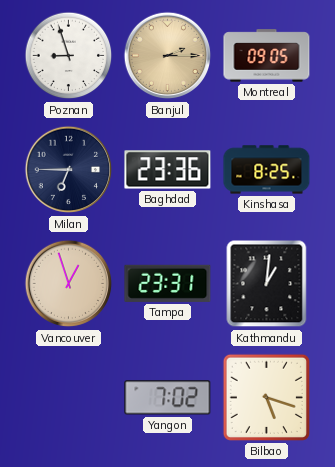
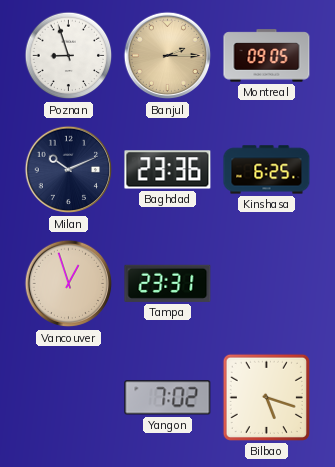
Milan: 6:45 -> 10:11 (69, 170)
Kinshasa: 8:25 -> 6:25 (267, 170)
Kathmandu: 1:01 -> none (267, 284)
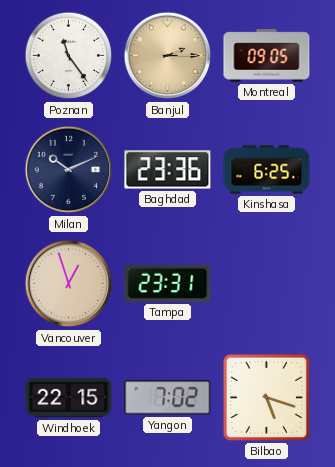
Poznan: 8:57 -> 11:24 (69, 56)
Windhoek: none -> 22:15 (69, 398)
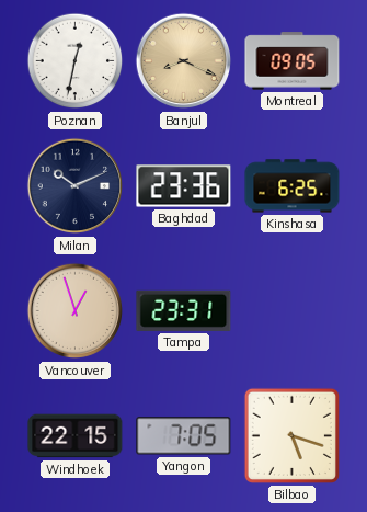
Poznan: 11:24 -> 12:32 (76, 61)
Banjul: 2:15 -> 8:19 (184, 61)
Yangon: 7:02 -> 7:05 (184, 436)
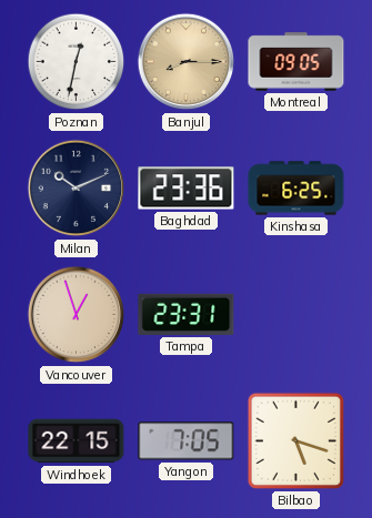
Banjul: 8:19 -> 8:15 (187, 62)
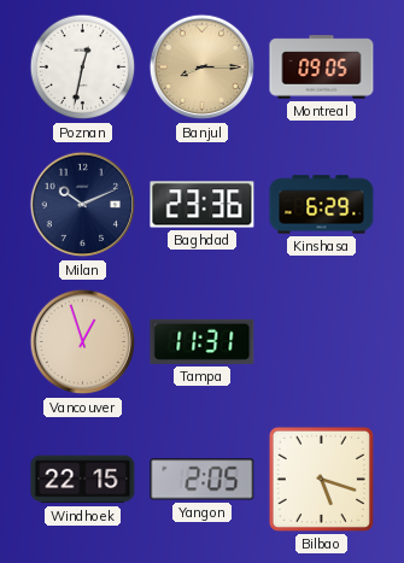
Kinshasa: 6:25 -> 6:29 (322, 205)
Tampa: 23:31 -> 11:31 (203, 341)
Yangon: 7:05 -> 2:05 (203, 480)
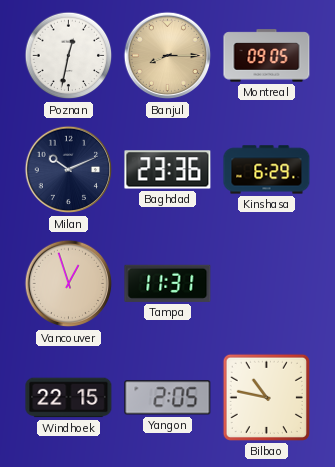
Bilbao: 5:18 -> 10:47 (266, 397)
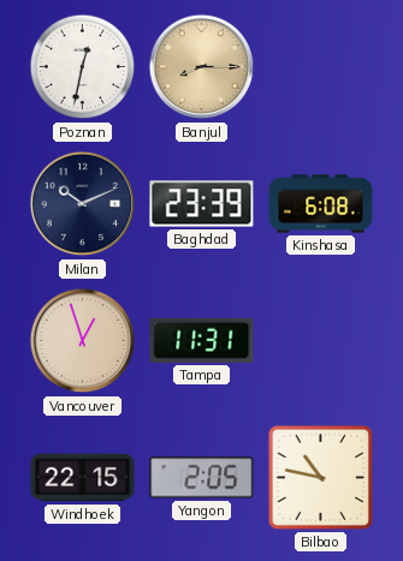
Montreal: 09:05 -> none (267, 56)
Baghdad: 23:36 -> 23:39 (202, 204)
Kinshasa: 6:29 -> 6:08 (321, 204)
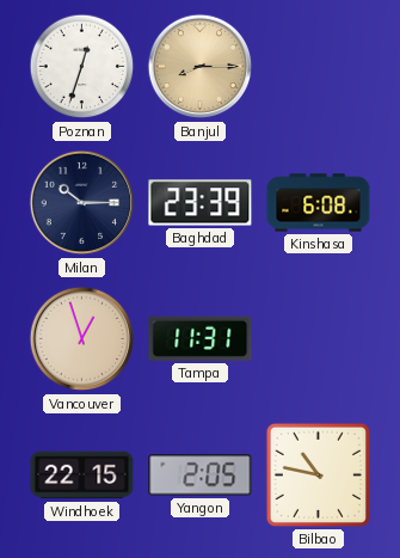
Poznan: 12:32 -> 12:33 (82, 67)
Milan: 10:11 -> 10:15 (82, 203)
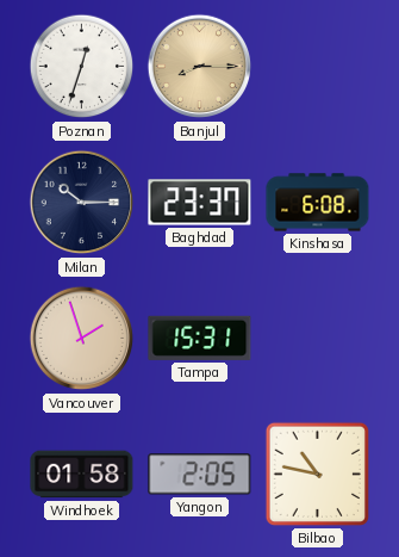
Baghdad: 23:39 -> 23:37 (200, 203)
Vancouver: 12:57 -> 1:57 (82, 339)
Tampa: 11:31 -> 15:31 (200, 338)
Windhoek: 22:15 -> 01:58 (82, 475)
